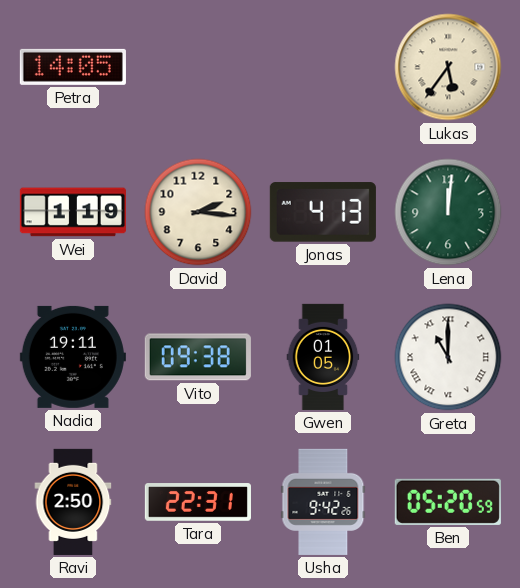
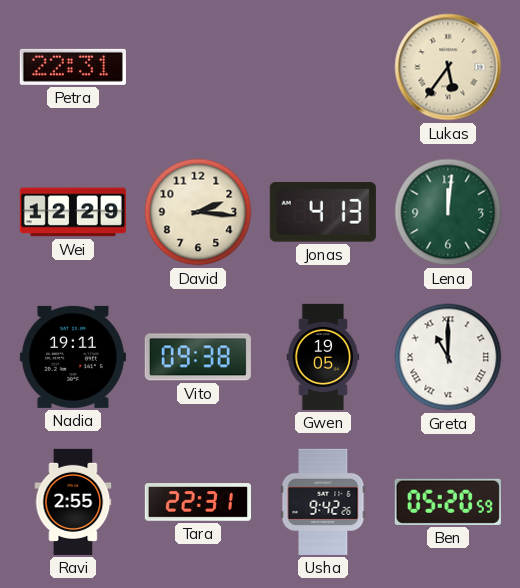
Petra: 14:05 -> 22:31 (73, 67)
Wei: 1:19 -> 12:29 (73, 212)
Gwen: 01:05 -> 19:05 (323, 357)
Ravi: 2:50 -> 2:55 (73, 502)
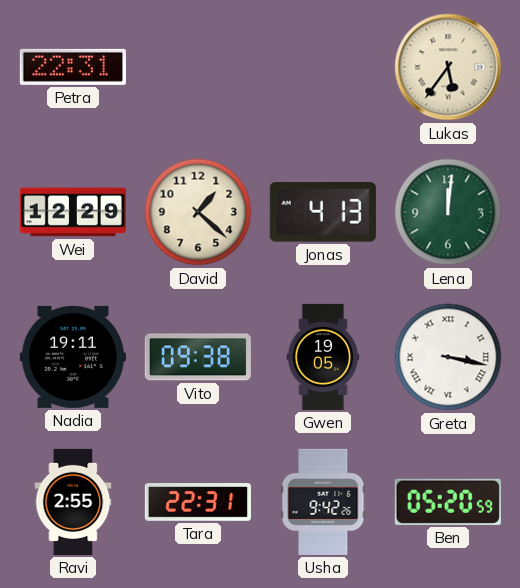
David: 2:16 -> 1:22 (198, 212)
Greta: 11:00 -> 3:17 (448, 357)
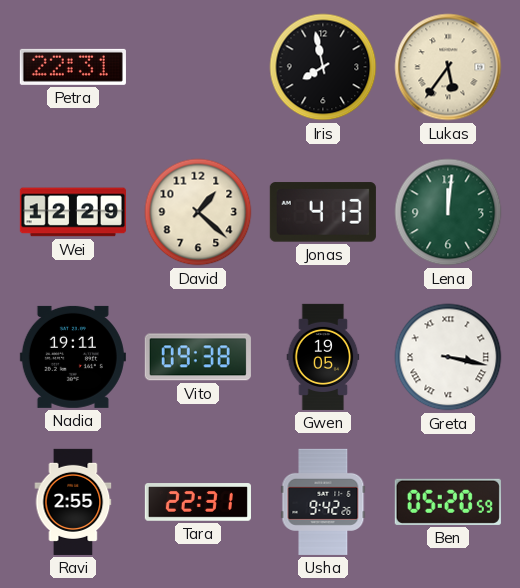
Iris: none -> 7:58 (323, 67)
